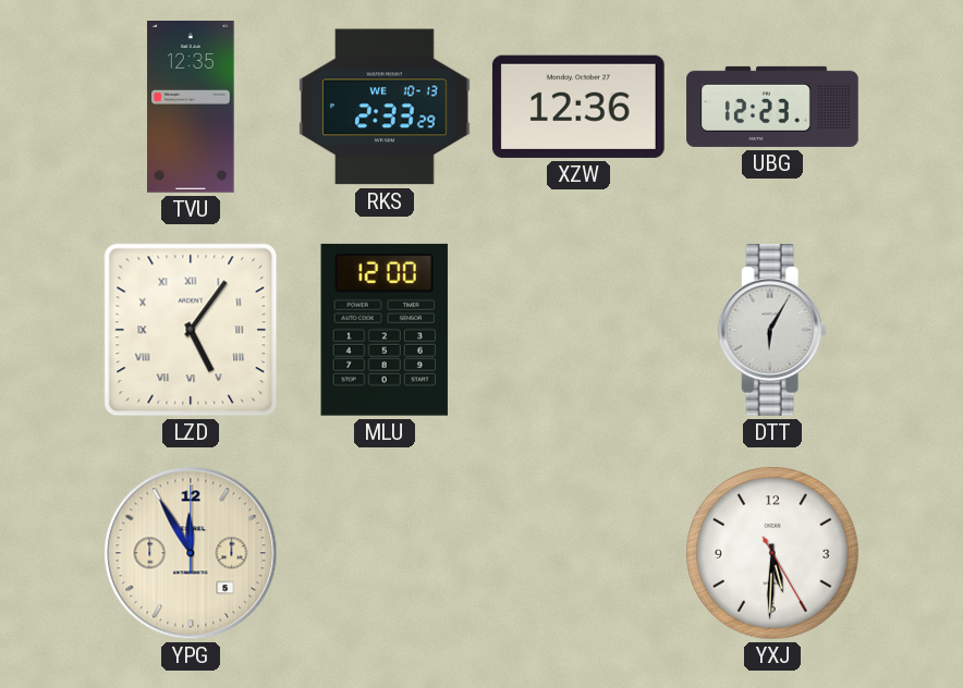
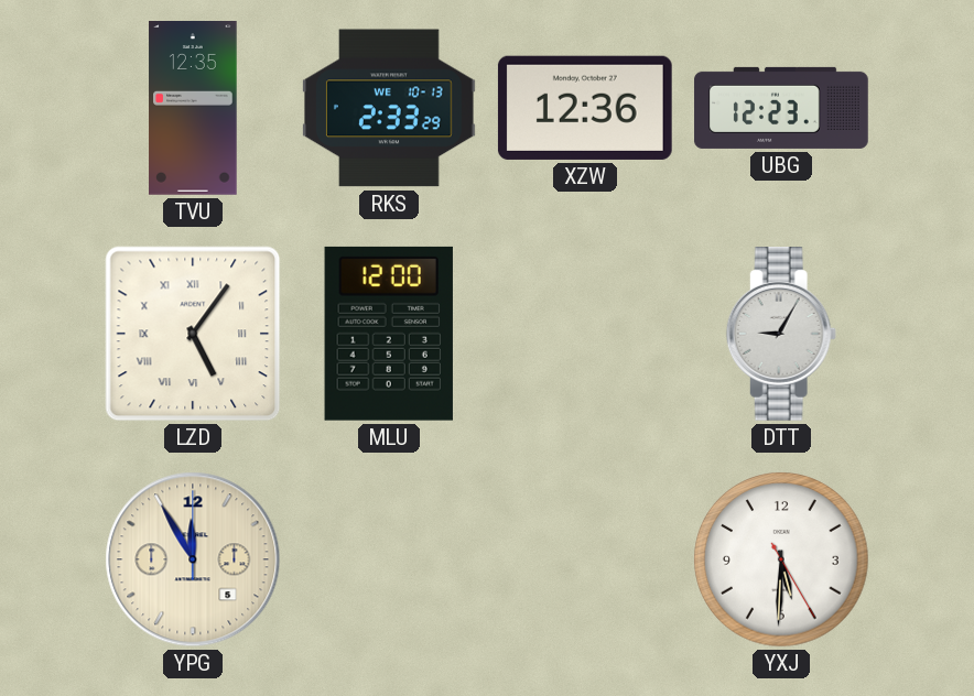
DTT: 6:05 -> 9:05 (781, 335)
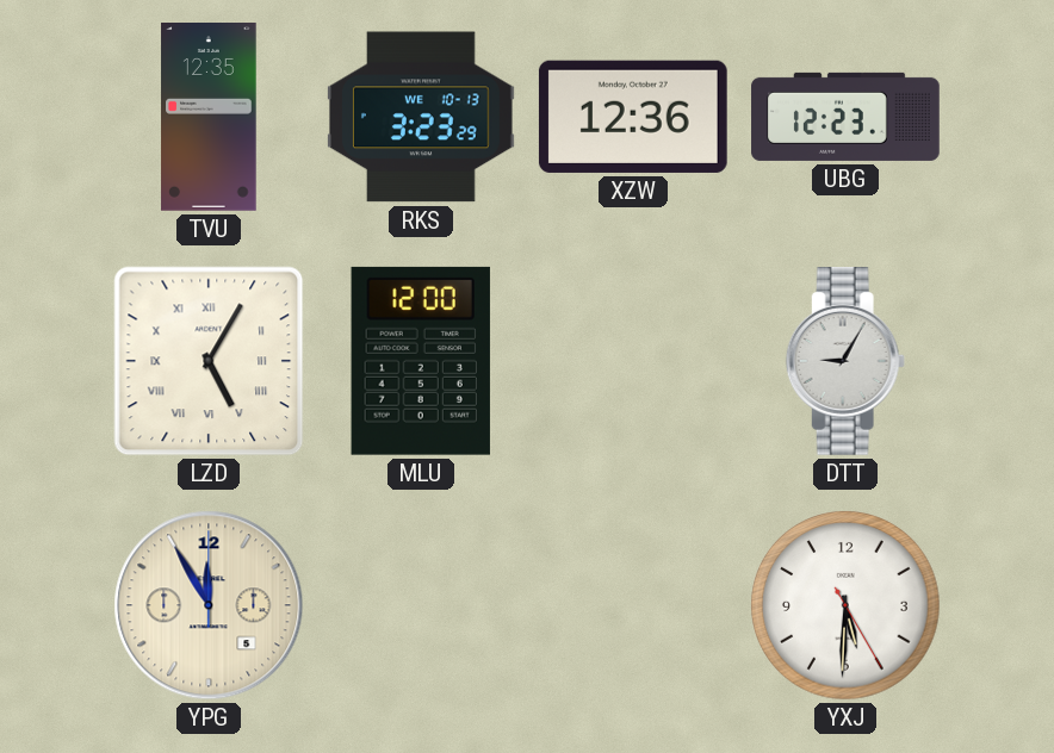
RKS: 2:33 -> 3:23 (422, 117)
LZD: 5:06 -> 5:05 (209, 361)
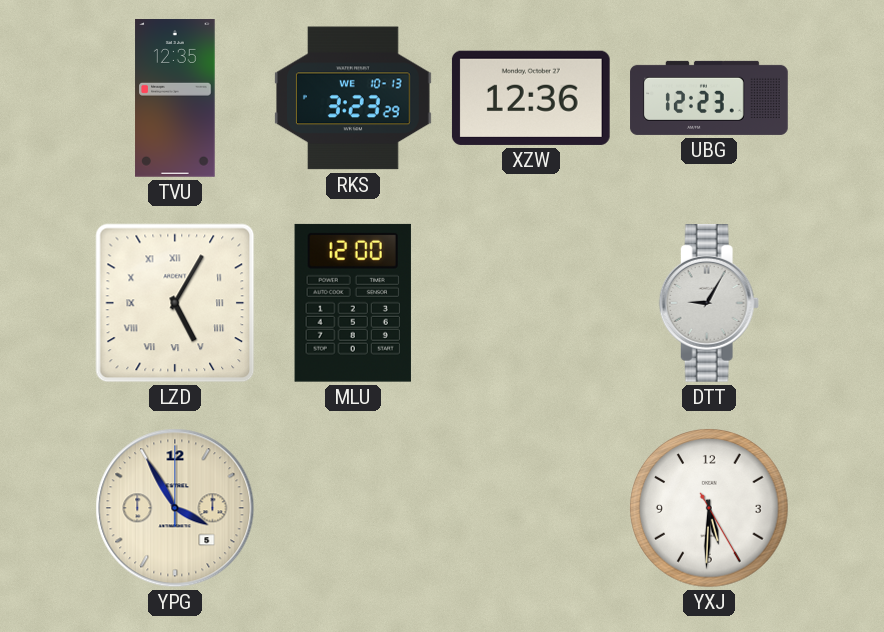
YPG: 11:55 -> 3:55 (175, 508)
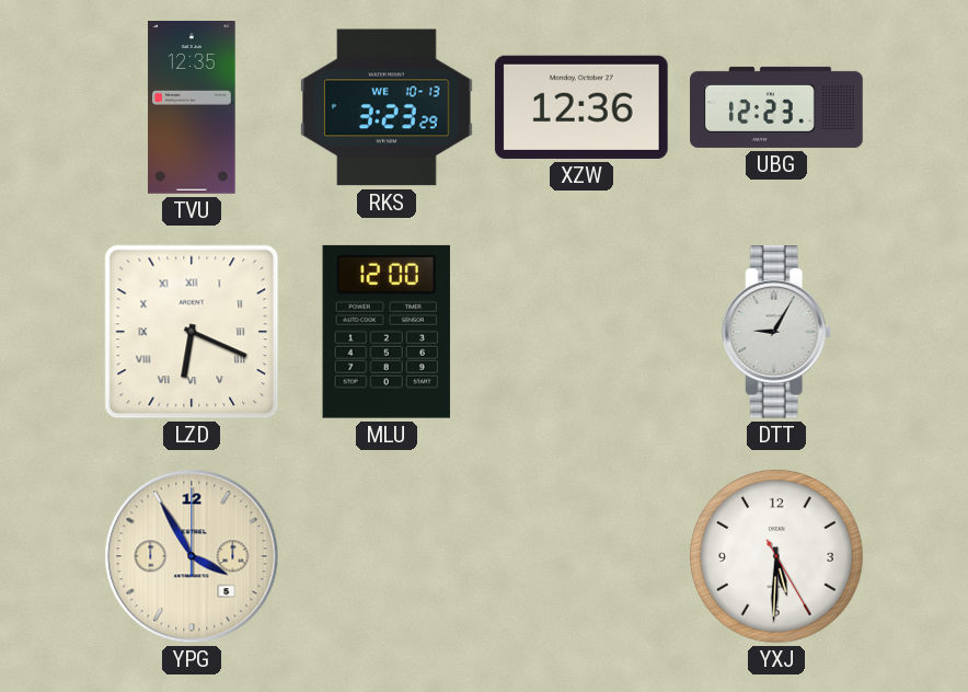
LZD: 5:05 -> 6:19 (192, 332)
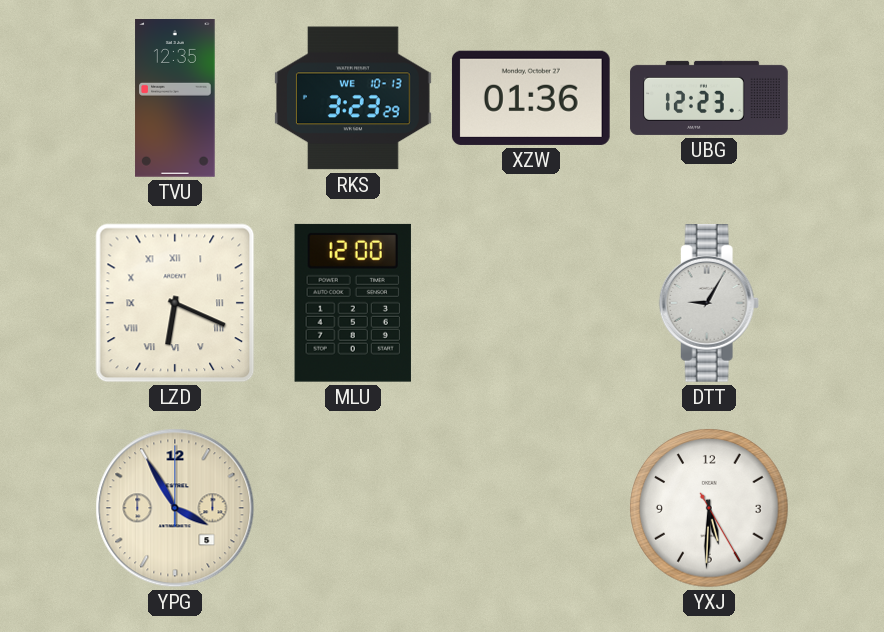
XZW: 12:36 -> 01:36 (531, 98)
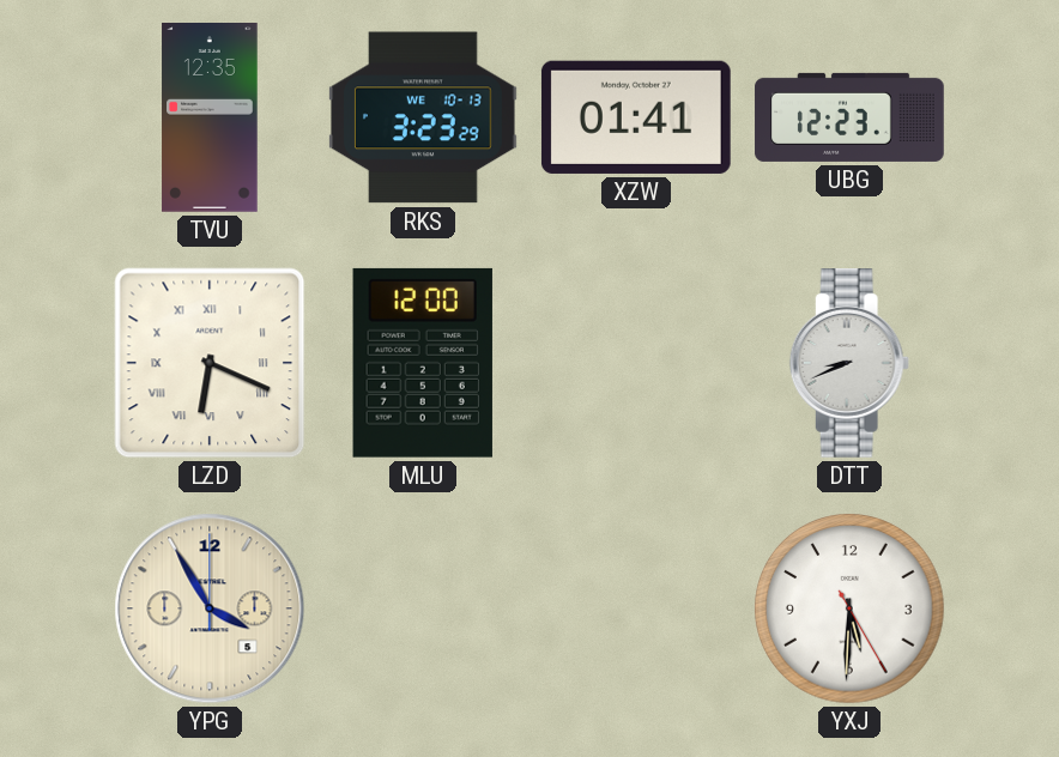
XZW: 01:36 -> 01:41 (636, 117)
DTT: 9:05 -> 8:41 (849, 364)
